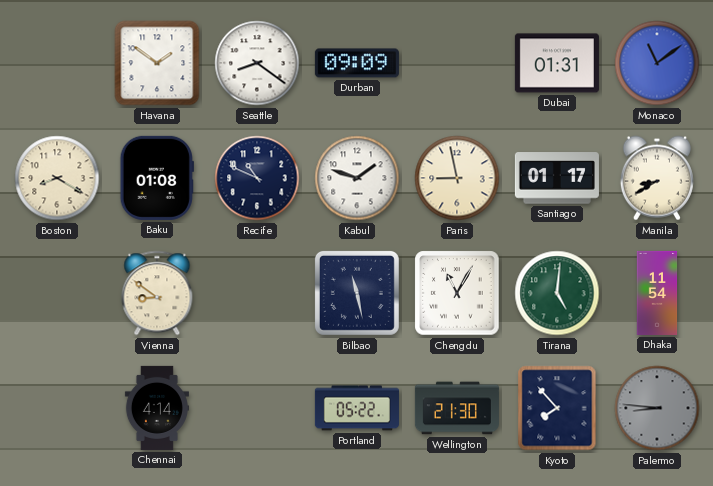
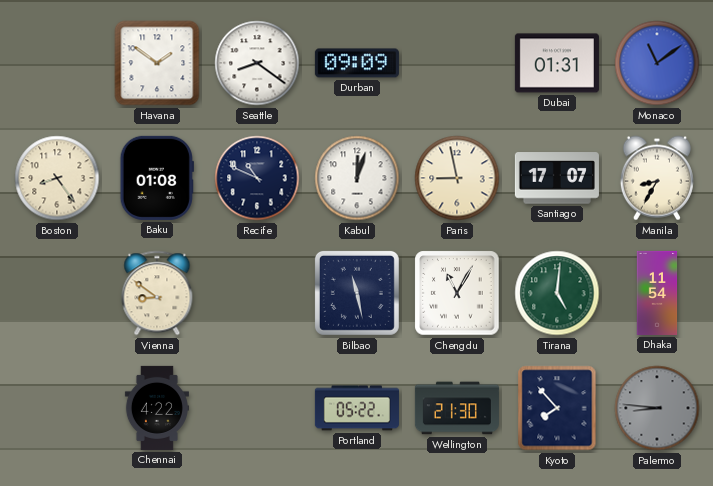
Boston: 8:20 -> 8:24 (57, 178)
Kabul: 1:48 -> 12:03 (357, 178)
Santiago: 01:17 -> 17:07 (557, 178)
Manila: 8:40 -> 8:35 (657, 178)
Chennai: 4:14 -> 4:22 (157, 408)
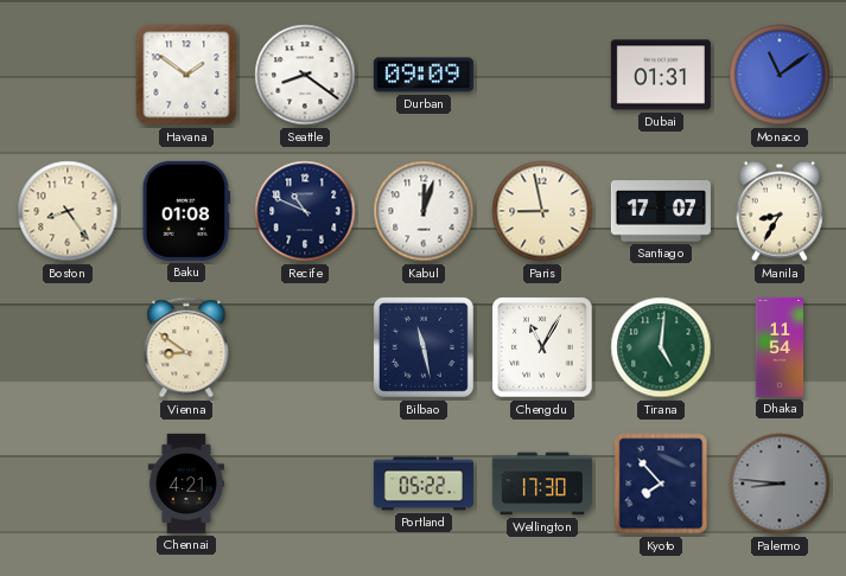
Chennai: 4:22 -> 4:21 (186, 484)
Wellington: 21:30 -> 17:30 (542, 484)
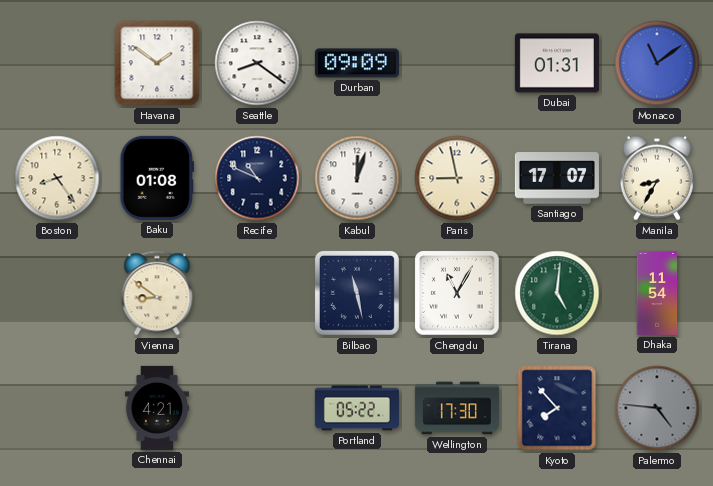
Palermo: 8:46 -> 4:46 (657, 408)
